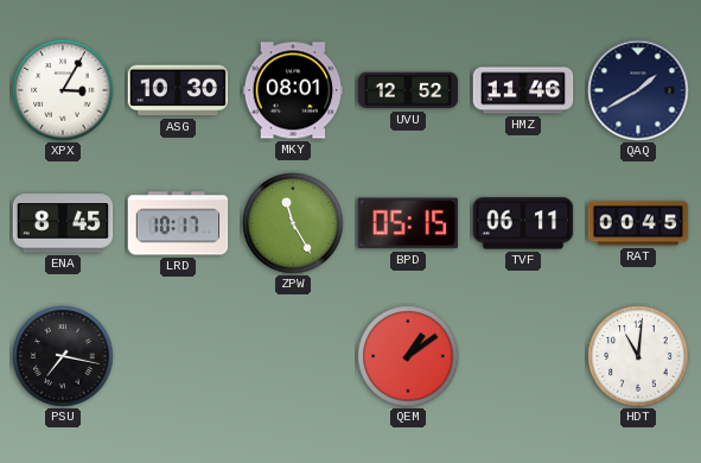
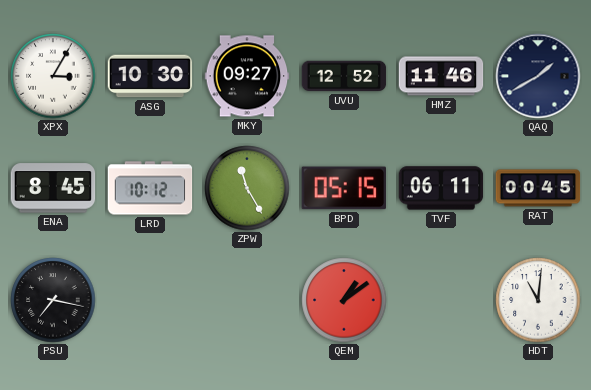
MKY: 08:01 -> 09:27 (247, 76)
LRD: 10:17 -> 10:12 (150, 188)
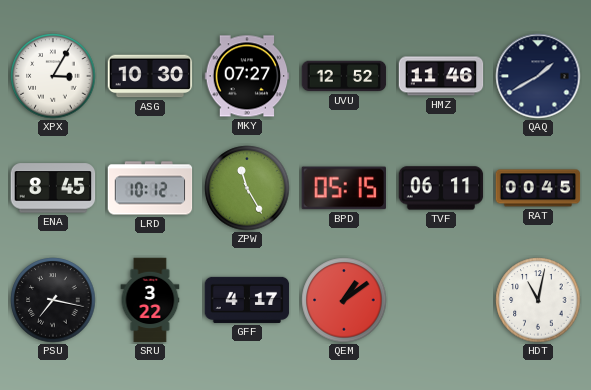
MKY: 09:27 -> 07:27 (247, 76)
SRU: none -> 3:22 (150, 300)
GFF: none -> 4:17 (247, 300)
HDT: 11:01 -> 11:02 (538, 300)
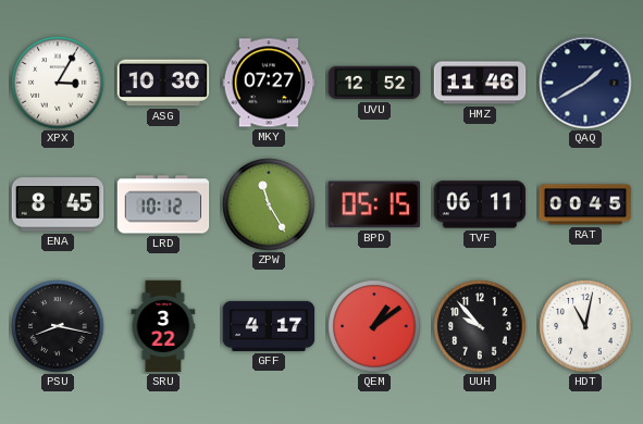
PSU: 7:17 -> 8:17 (58, 326)
UUH: none -> 9:53 (480, 326)
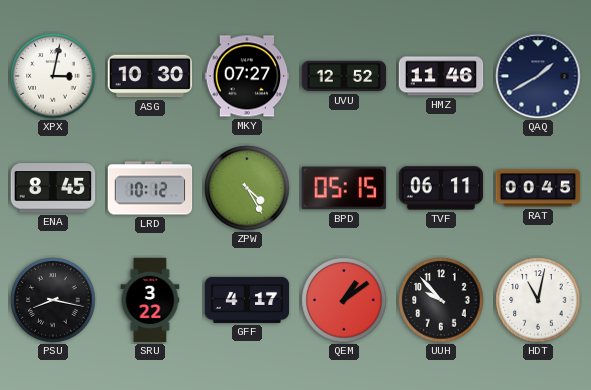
XPX: 3:05 -> 3:02 (53, 76)
ZPW: 11:25 -> 4:25 (247, 188)
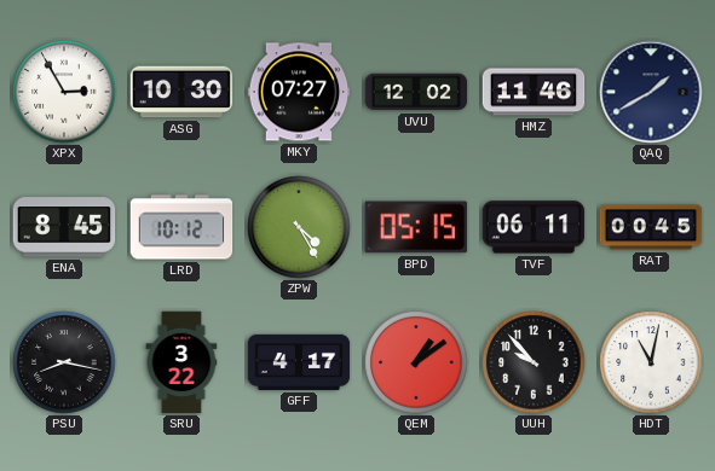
XPX: 3:02 -> 2:55 (64, 92)
UVU: 12:52 -> 12:02 (416, 92)
